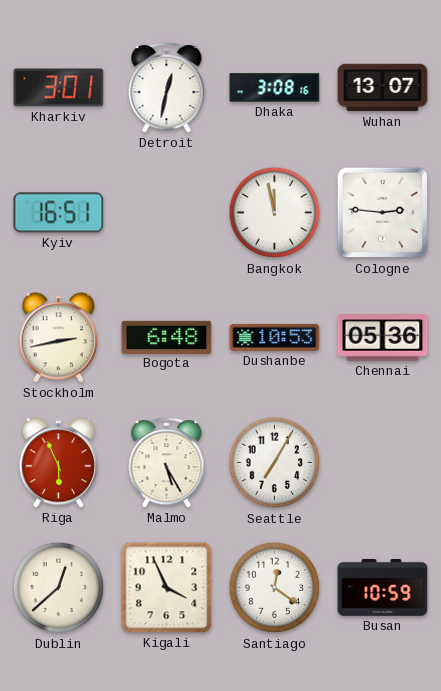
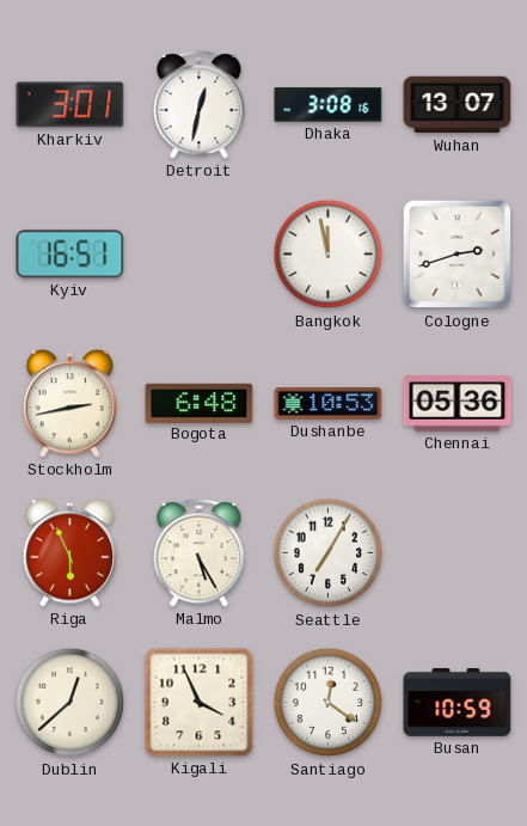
Cologne: 2:46 -> 2:42 (458, 255)
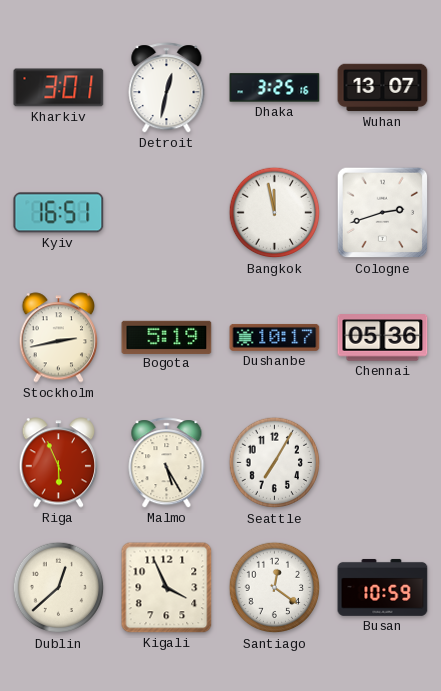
Dhaka: 3:08 -> 3:25 (275, 88)
Bogota: 6:48 -> 5:19 (167, 337)
Dushanbe: 10:53 -> 10:17 (275, 337)
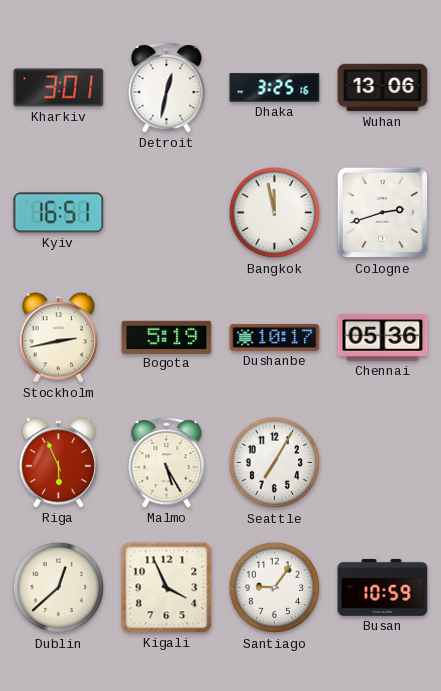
Wuhan: 13:07 -> 13:06 (383, 88)
Santiago: 12:21 -> 9:06 (275, 588)
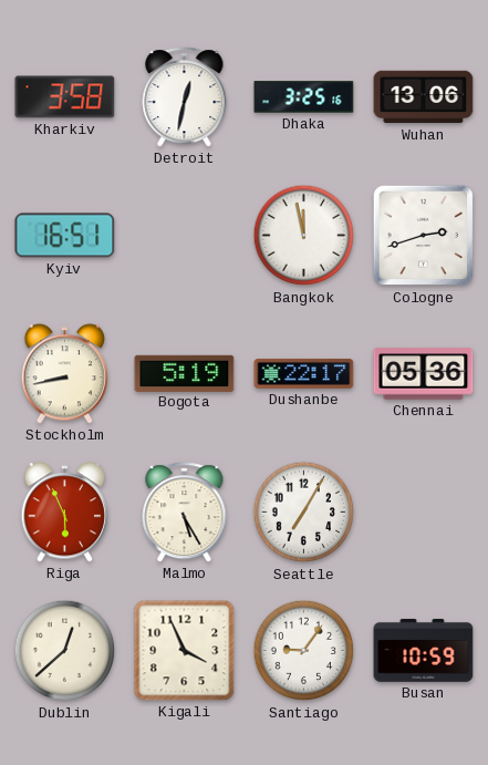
Kharkiv: 3:01 -> 3:58 (65, 97)
Stockholm: 2:43 -> 8:43 (65, 374)
Dushanbe: 10:17 -> 22:17 (304, 373)
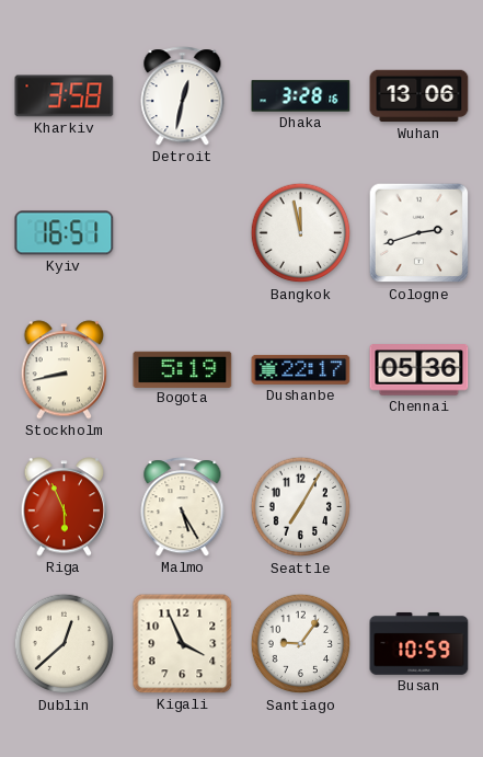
Dhaka: 3:25 -> 3:28 (301, 96)
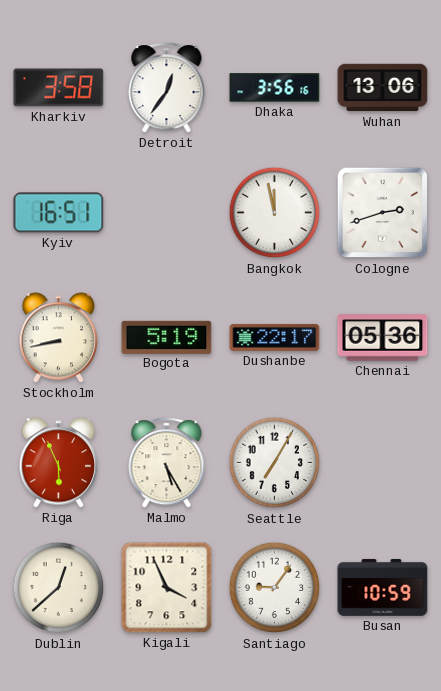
Detroit: 12:32 -> 12:36 (167, 88)
Dhaka: 3:28 -> 3:56 (275, 88)
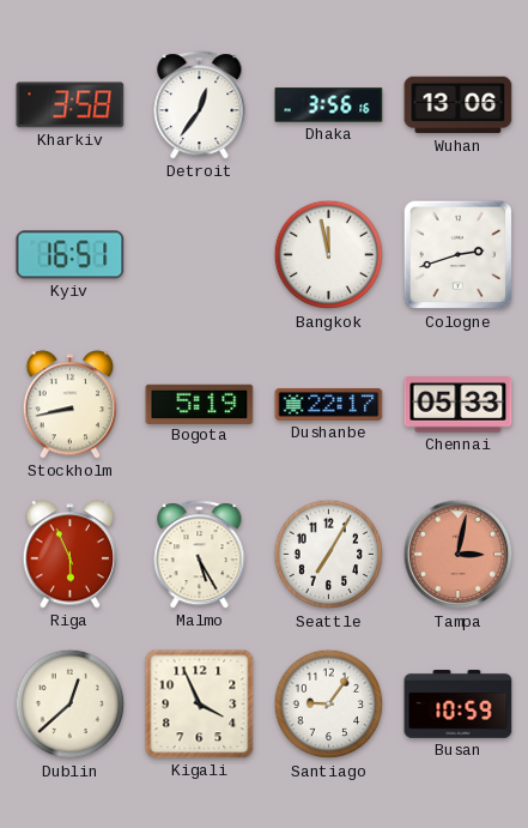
Chennai: 05:36 -> 05:33 (459, 405)
Tampa: none -> 3:02 (459, 555)
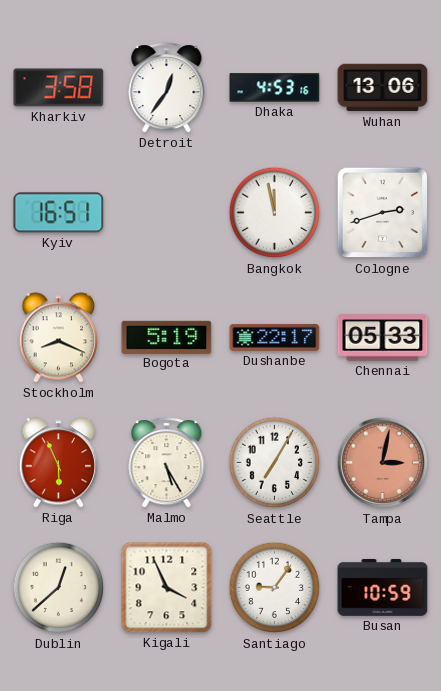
Dhaka: 3:56 -> 4:53 (275, 88)
Stockholm: 8:43 -> 8:19 (59, 338)
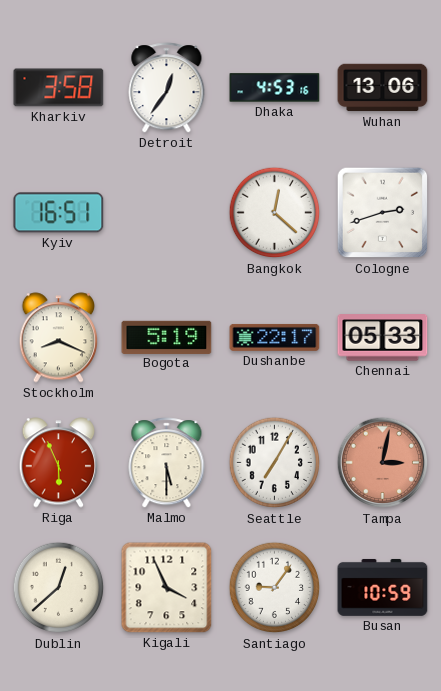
Bangkok: 11:58 -> 12:22 (275, 213)
Malmo: 5:25 -> 5:30 (167, 463)
